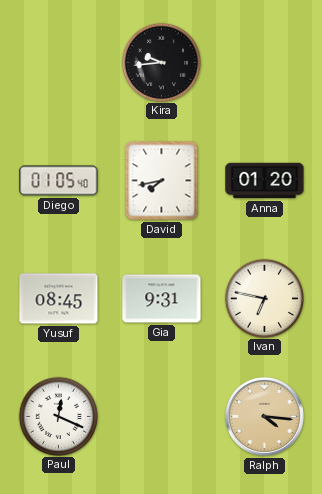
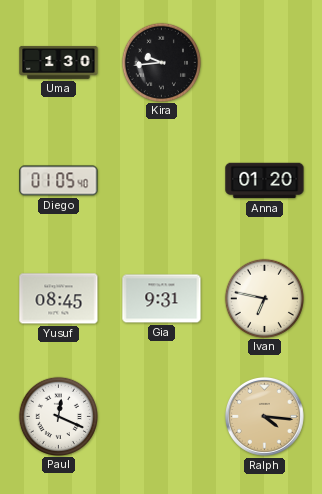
Uma: none -> 1:30 (59, 62)
David: 7:43 -> none (162, 181)
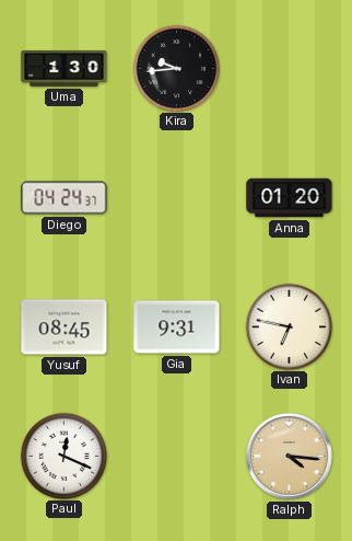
Diego: 01:05 -> 04:24 (64, 198)
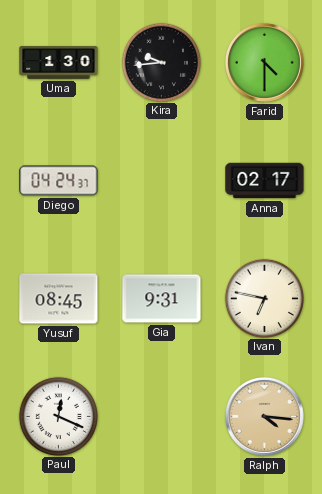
Farid: none -> 4:30 (264, 62)
Anna: 01:20 -> 02:17 (265, 181)
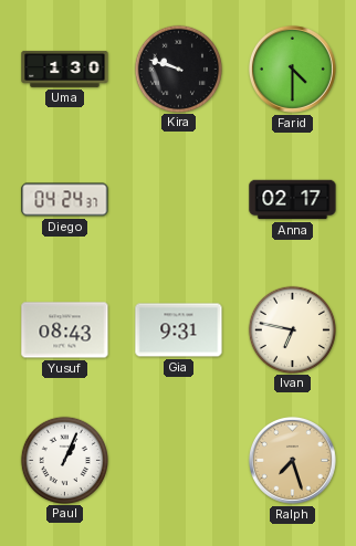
Kira: 9:44 -> 9:48 (178, 69)
Yusuf: 08:45 -> 08:43 (65, 330)
Paul: 12:19 -> 1:04 (64, 460)
Ralph: 4:16 -> 7:27 (292, 460)
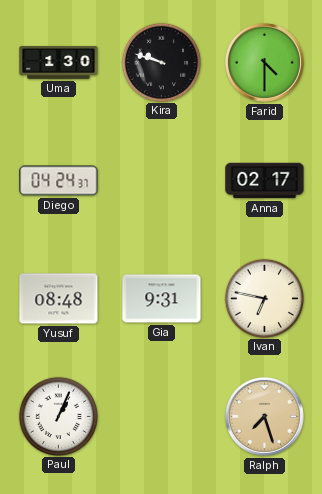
Yusuf: 08:43 -> 08:48 (59, 299)
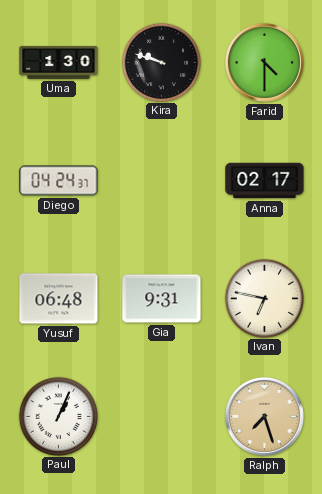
Yusuf: 08:48 -> 06:48 (59, 299)
